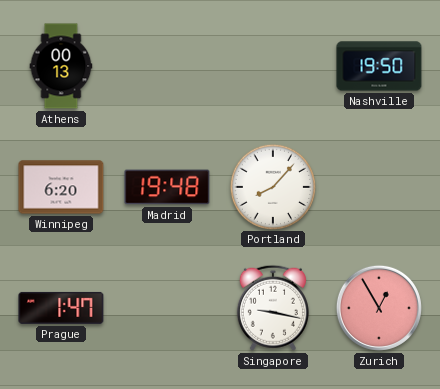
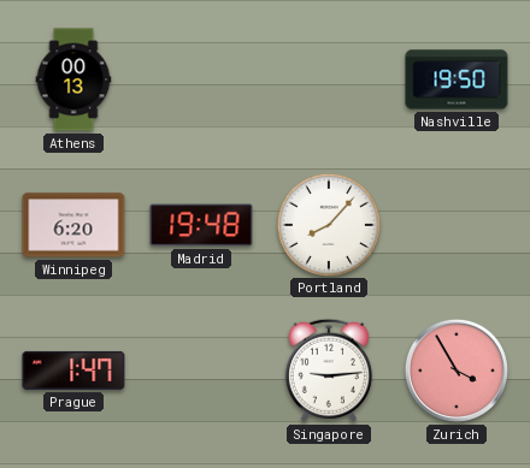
Singapore: 9:17 -> 9:14 (329, 371)
Zurich: 12:55 -> 3:55 (457, 371)
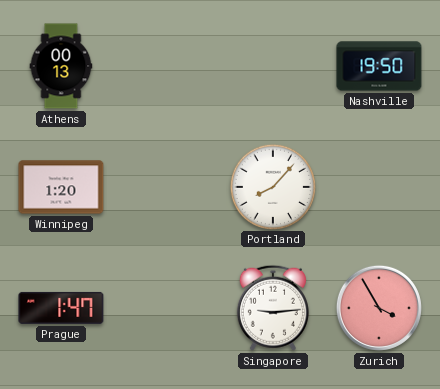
Winnipeg: 6:20 -> 1:20 (61, 187)
Madrid: 19:48 -> none (201, 225)
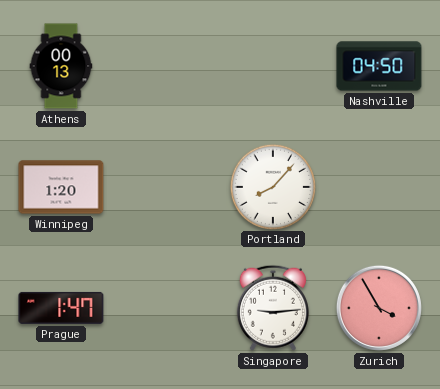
Nashville: 19:50 -> 04:50 (379, 66)
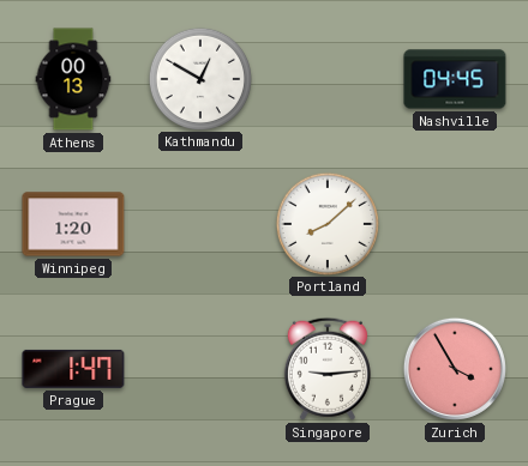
Kathmandu: none -> 12:50 (199, 78)
Nashville: 04:50 -> 04:45 (455, 79)
Portland: 8:07 -> 8:08 (326, 223)
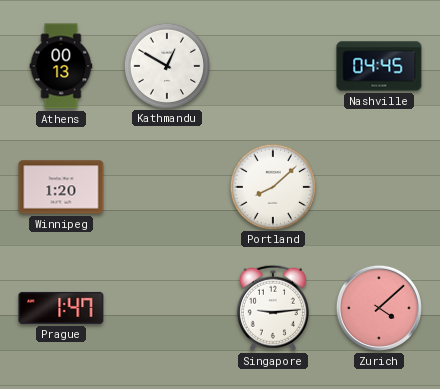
Zurich: 3:55 -> 4:08 (379, 308)
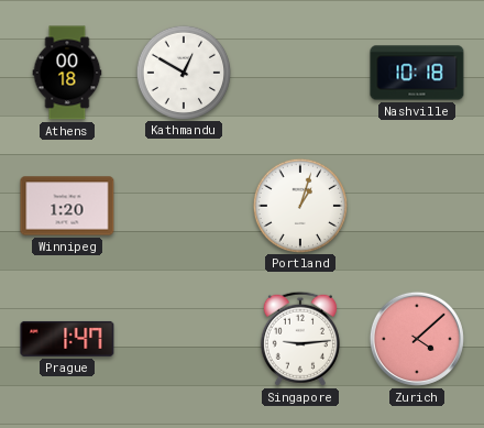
Athens: 00:13 -> 00:18 (67, 73)
Nashville: 04:45 -> 10:18 (417, 73)
Portland: 8:08 -> 1:03 (299, 205)
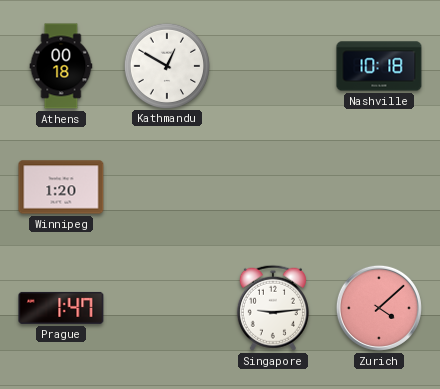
Portland: 1:03 -> none (299, 205)
